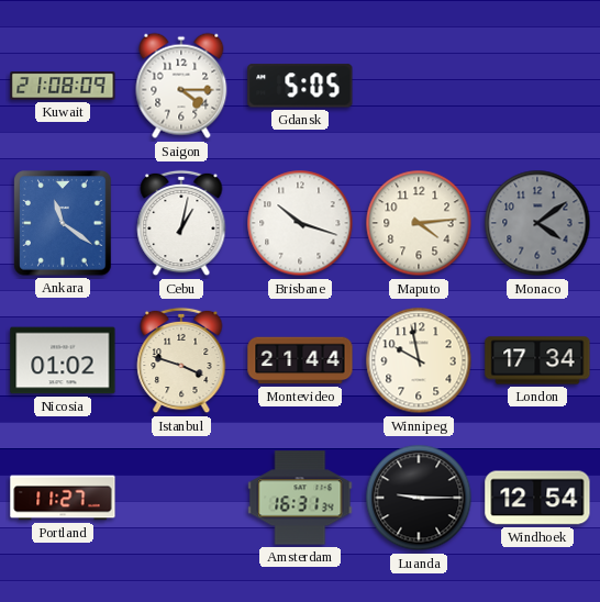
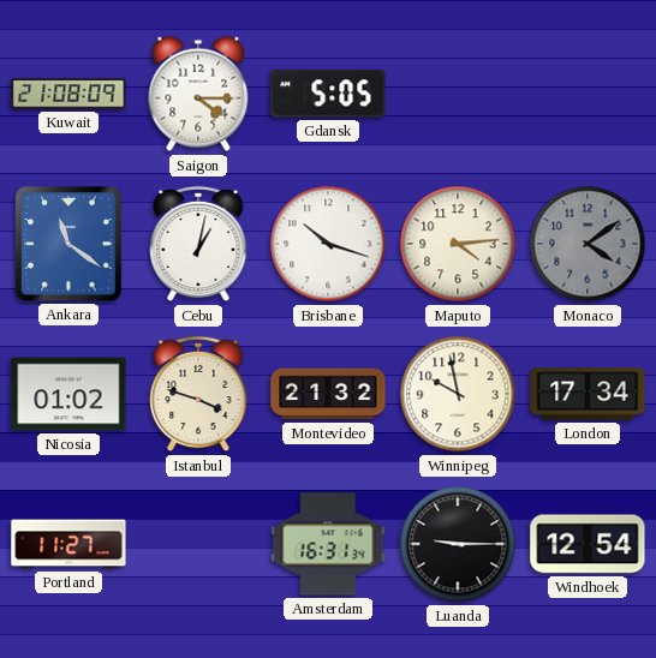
Montevideo: 21:44 -> 21:32 (328, 394)
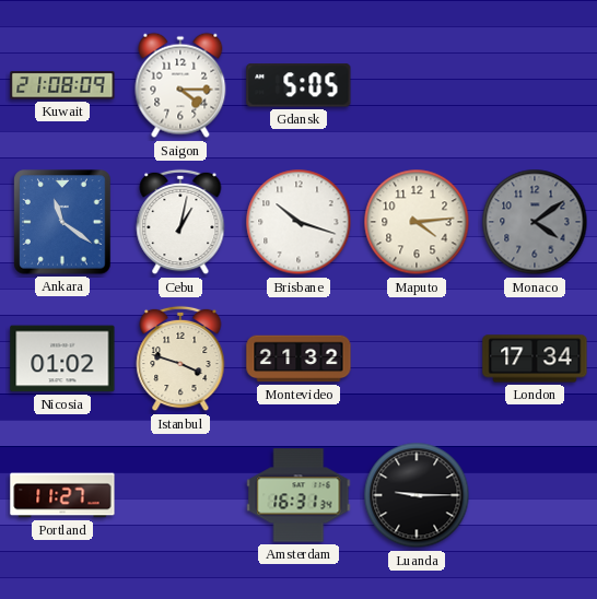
Winnipeg: 9:58 -> none (458, 394)
Windhoek: 12:54 -> none (588, 544)
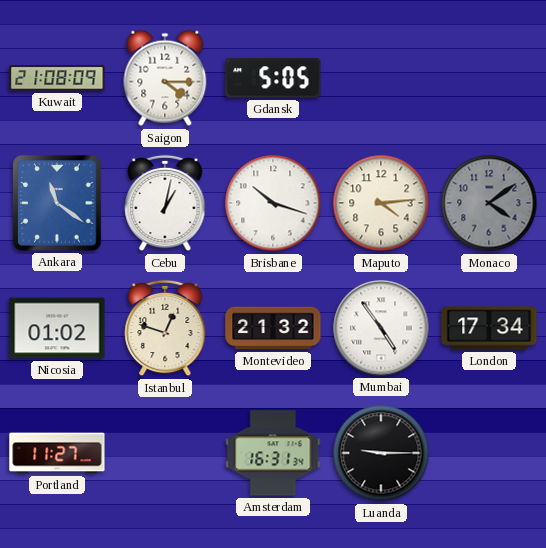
Istanbul: 3:48 -> 12:48 (165, 328)
Mumbai: none -> 4:54 (381, 328)
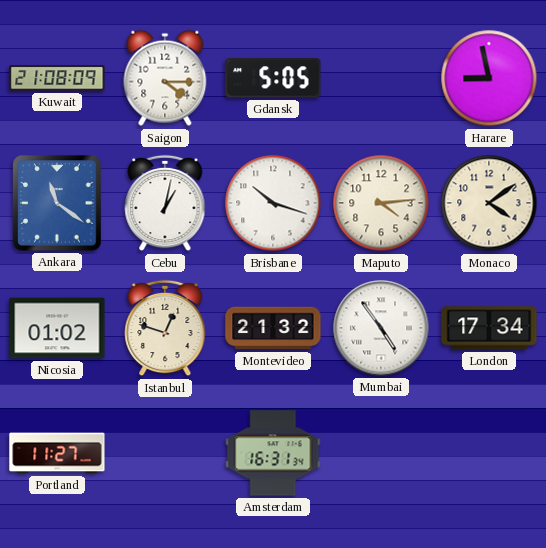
Harare: none -> 8:58 (489, 78)
Monaco dial: grey -> cream (489, 203)
Luanda: 9:15 -> none (381, 453)
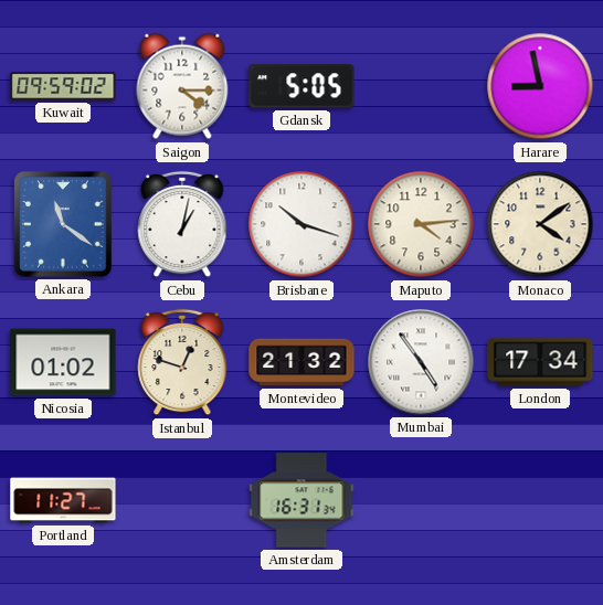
Kuwait: 21:08 -> 09:59 (63, 86)
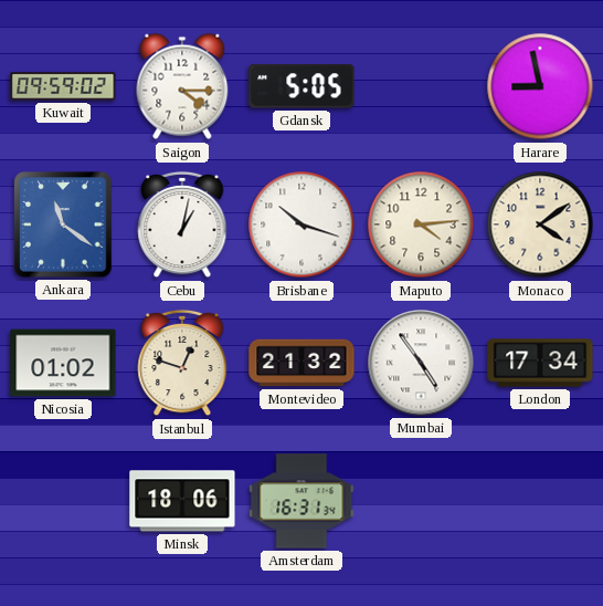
Portland: 11:27 -> none (63, 500)
Minsk: none -> 18:06 (182, 501)
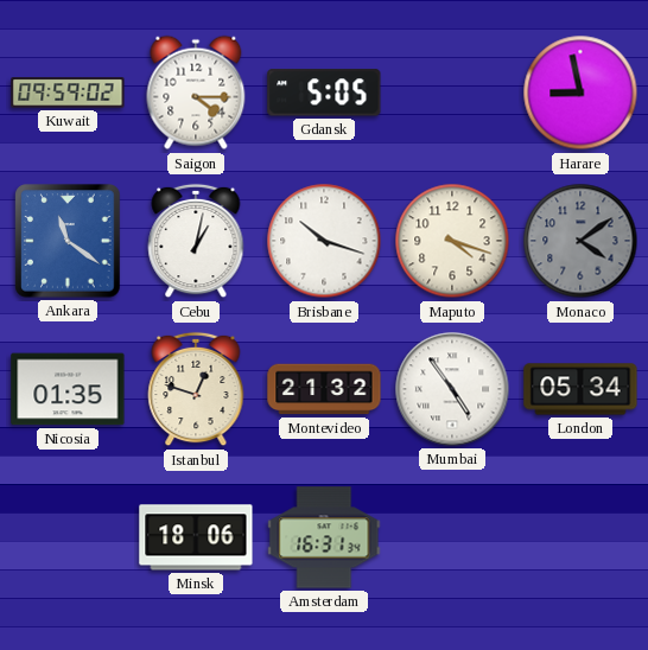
Maputo: 4:14 -> 4:18 (452, 241)
Monaco dial: cream -> grey (580, 241)
Nicosia: 01:02 -> 01:35 (68, 389)
London: 17:34 -> 05:34 (580, 389)
